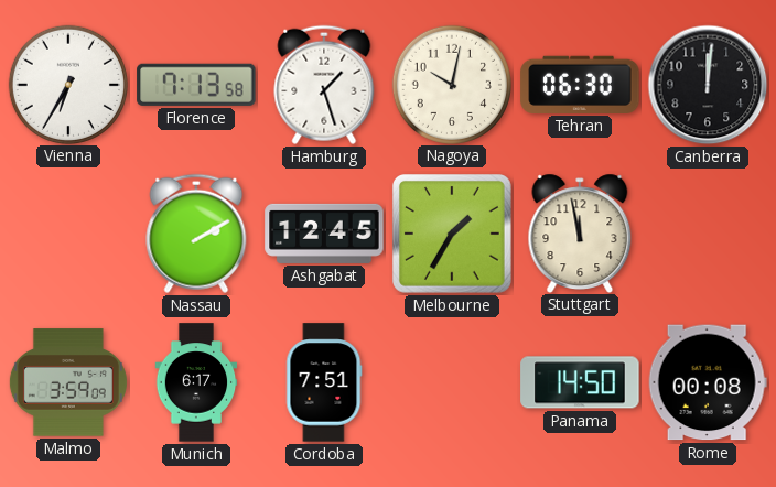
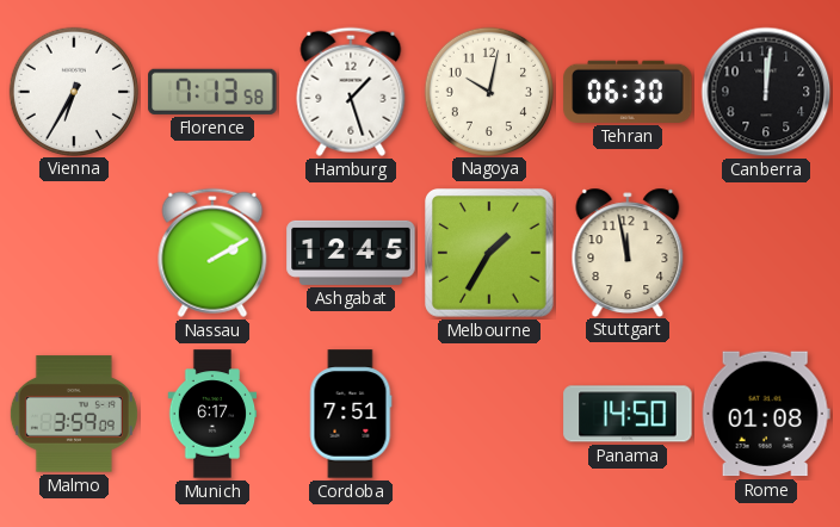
Rome: 00:08 -> 01:08 (766, 414)
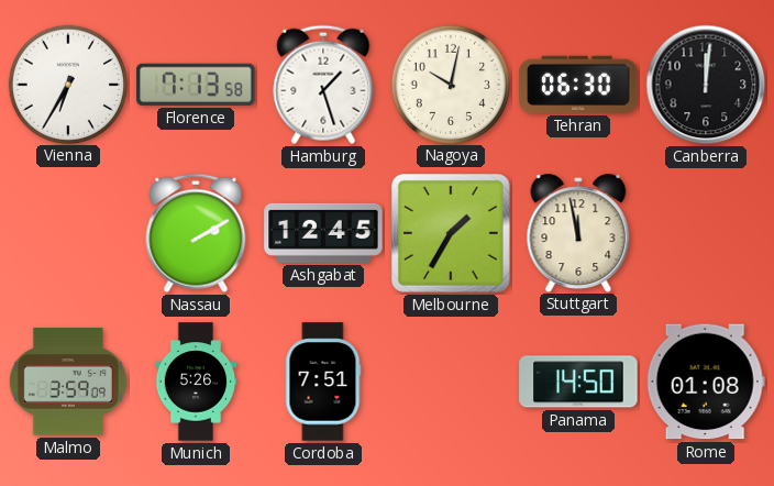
Munich: 6:17 -> 5:26 (196, 382)
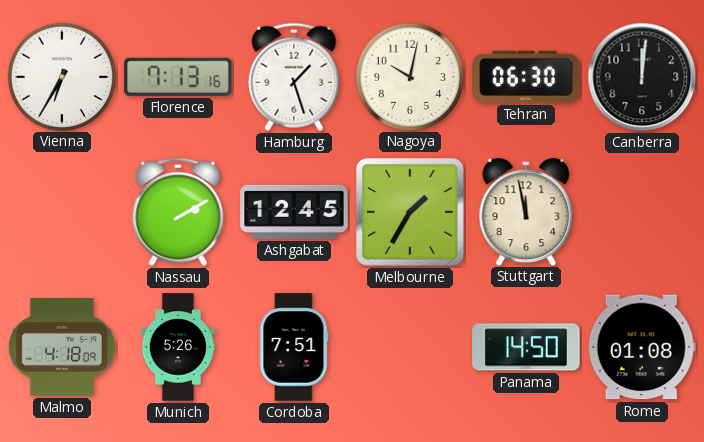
Florence: 7:13:58 -> 7:13:16 (178, 77)
Malmo: 3:59 -> 4:18 (62, 347)
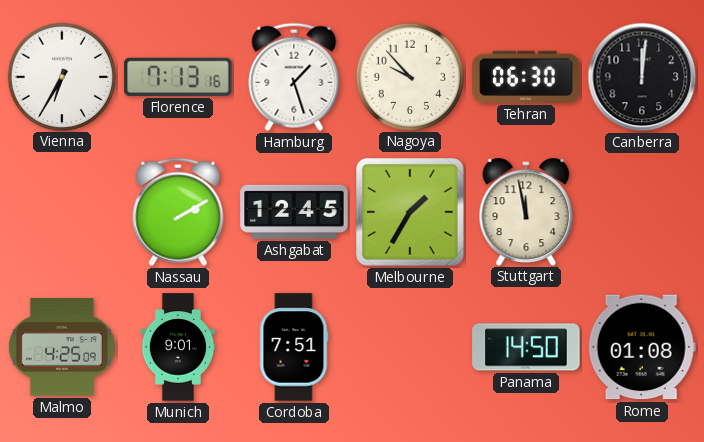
Nagoya: 10:02 -> 9:53 (409, 76)
Malmo: 4:18 -> 4:25 (62, 347)
Munich: 5:26 -> 9:01 (178, 347)
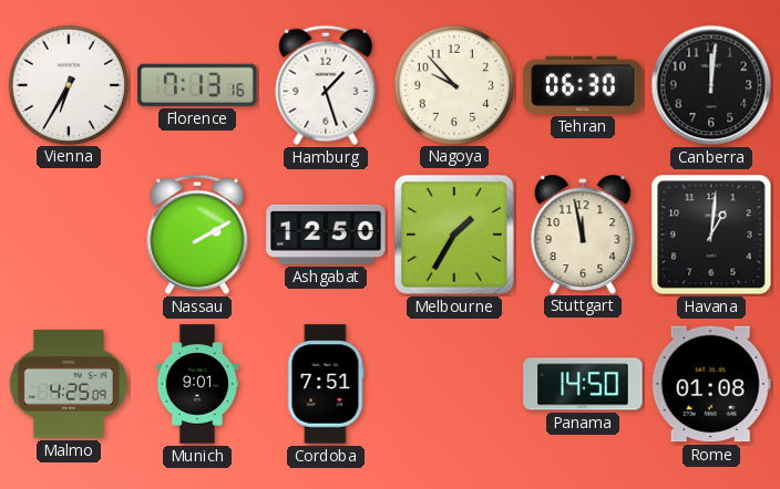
Ashgabat: 12:45 -> 12:50 (326, 235)
Havana: none -> 1:01 (711, 235)
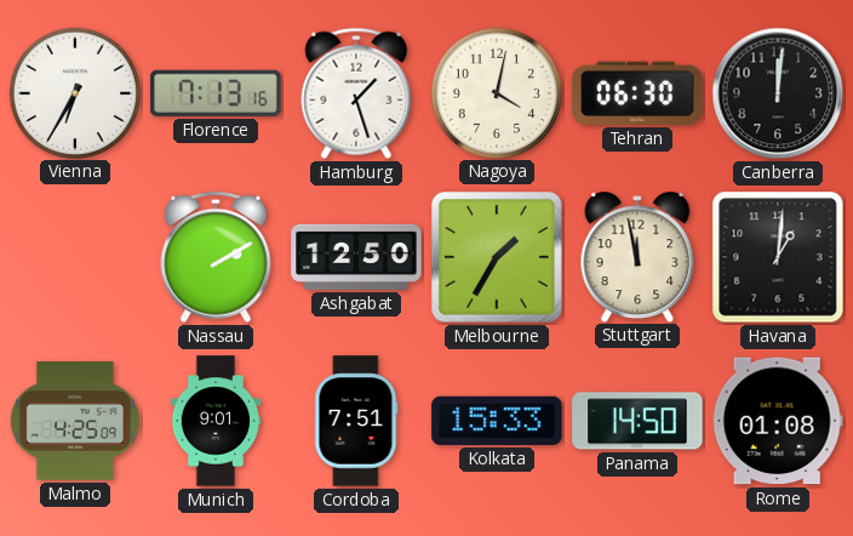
Nagoya: 9:53 -> 4:02 (496, 92)
Kolkata: none -> 15:33 (497, 421)
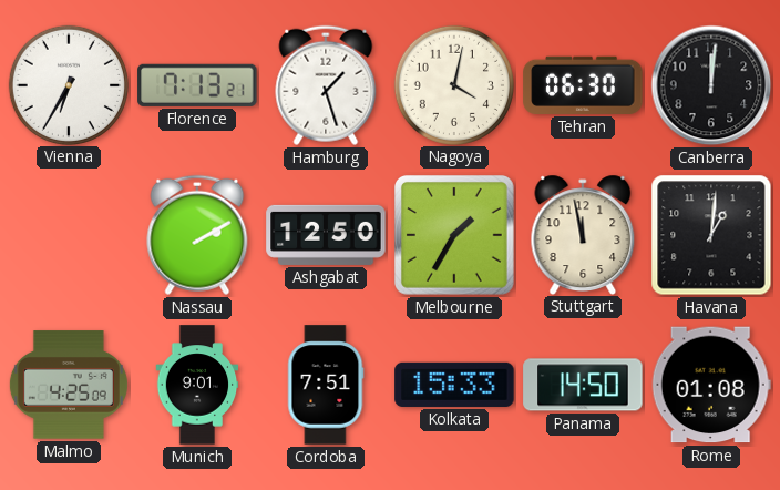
Florence: 7:13:16 -> 7:13:21 (197, 85)
